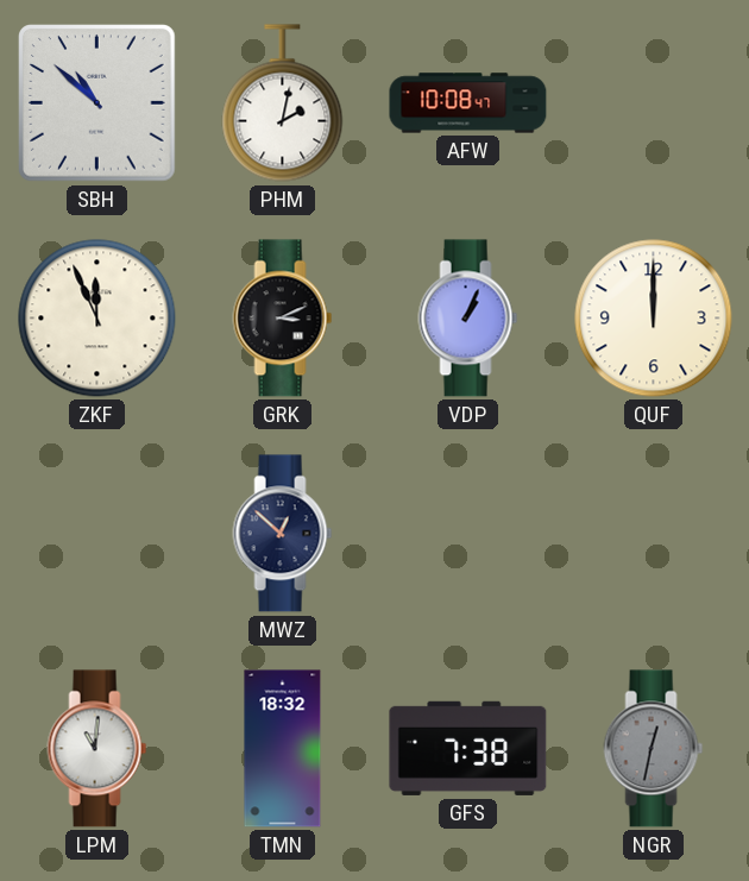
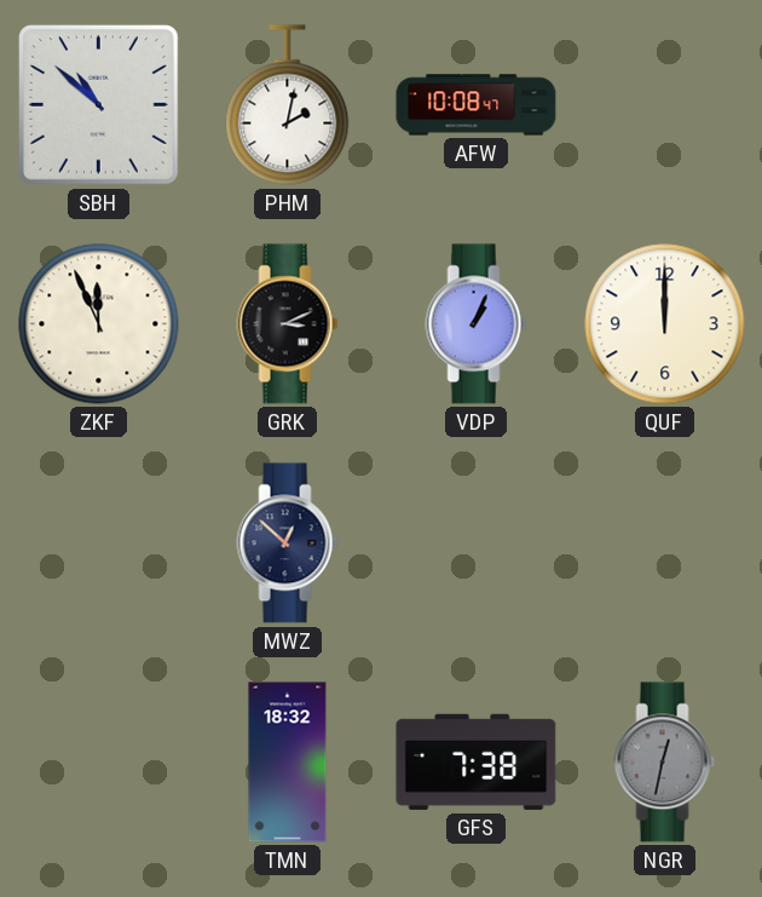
LPM: 11:01 -> none (97, 749)
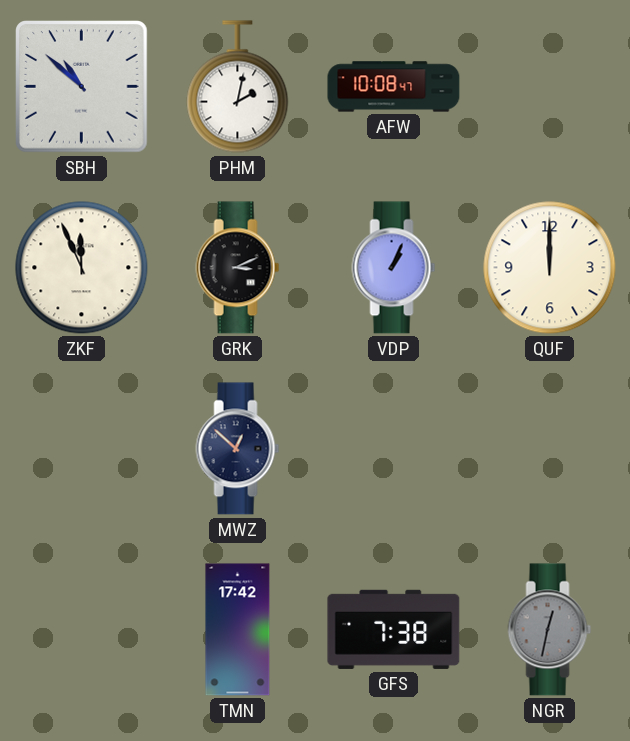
TMN: 18:32 -> 17:42 (238, 630)
